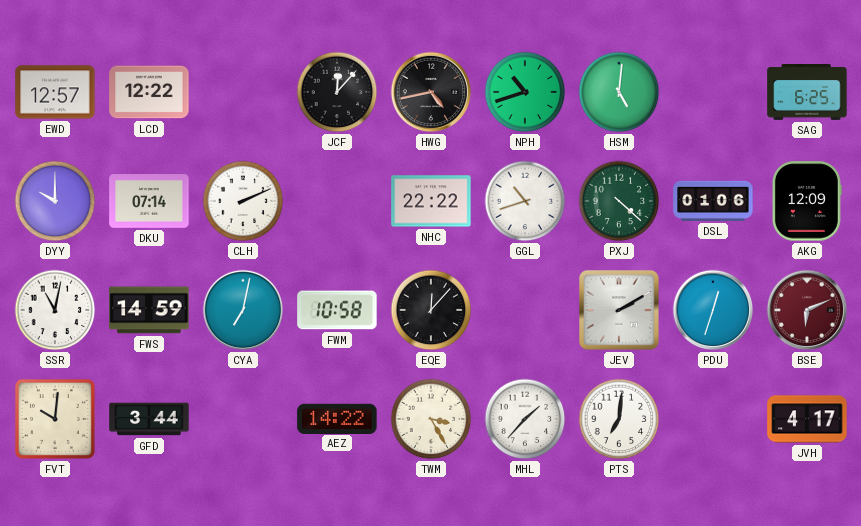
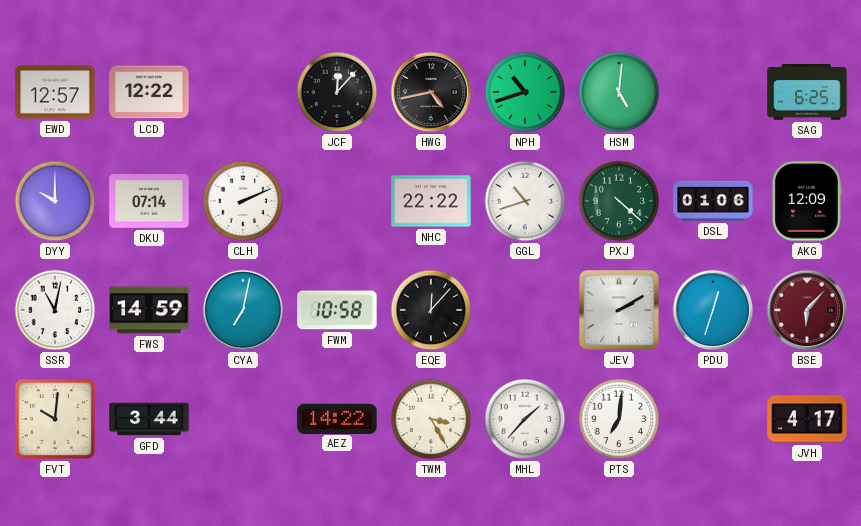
BSE: 6:11 -> 6:07 (807, 310)
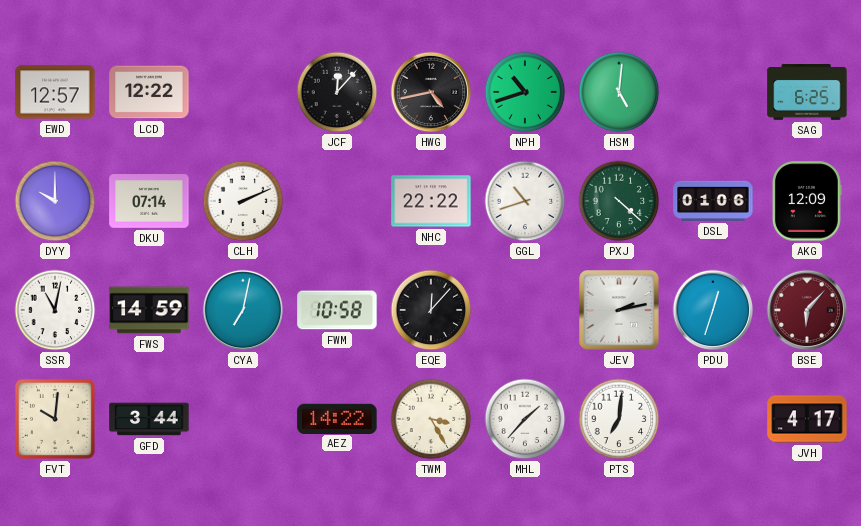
JEV: 2:10 -> 2:13 (620, 311)
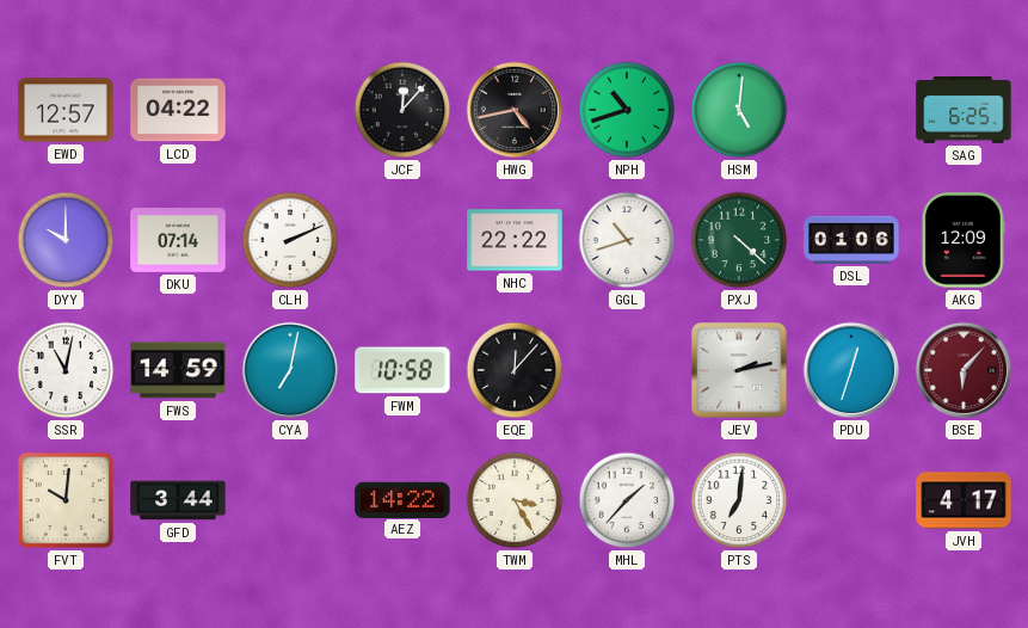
LCD: 12:22 -> 04:22 (178, 110)
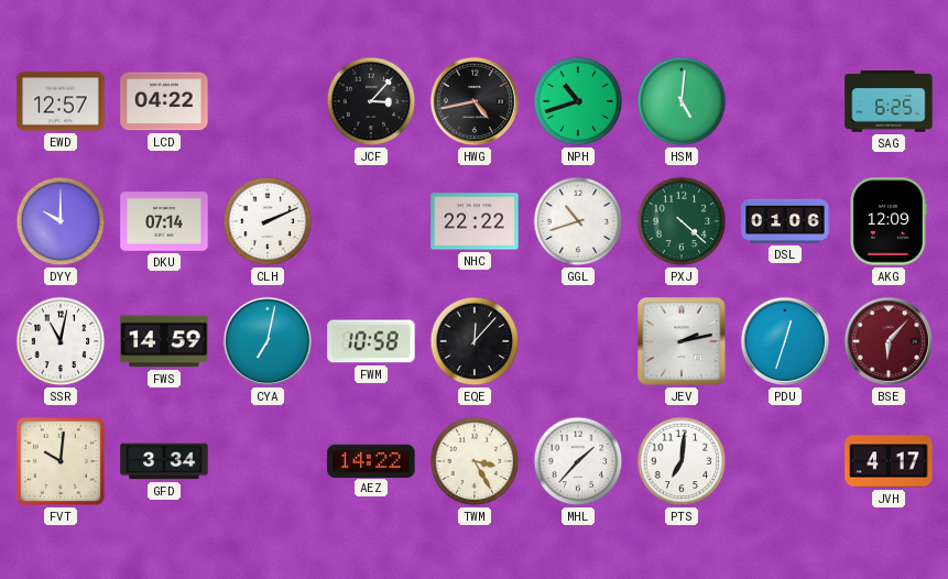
JCF: 12:07 -> 3:07 (371, 101)
GFD: 3:44 -> 3:34 (164, 461)
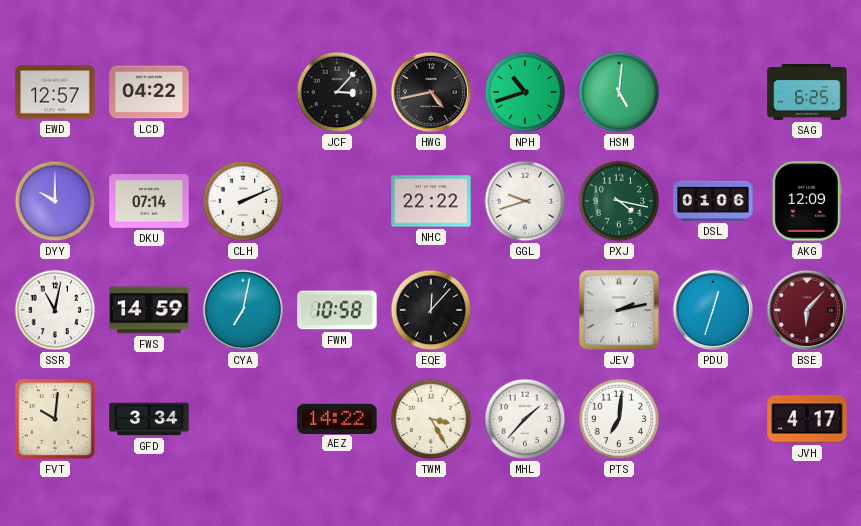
GGL: 10:42 -> 9:42 (525, 201)
PXJ: 4:22 -> 4:17 (619, 201)
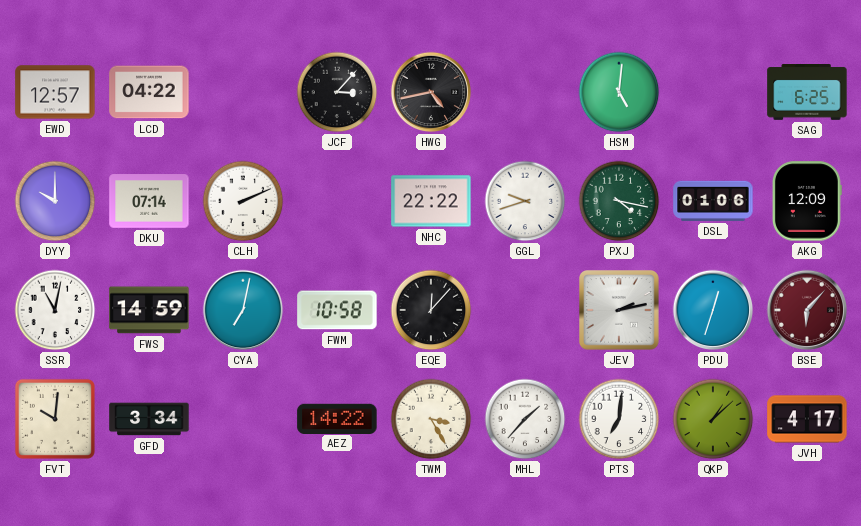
NPH: 10:42 -> none (525, 92)
QKP: none -> 1:08 (713, 419)
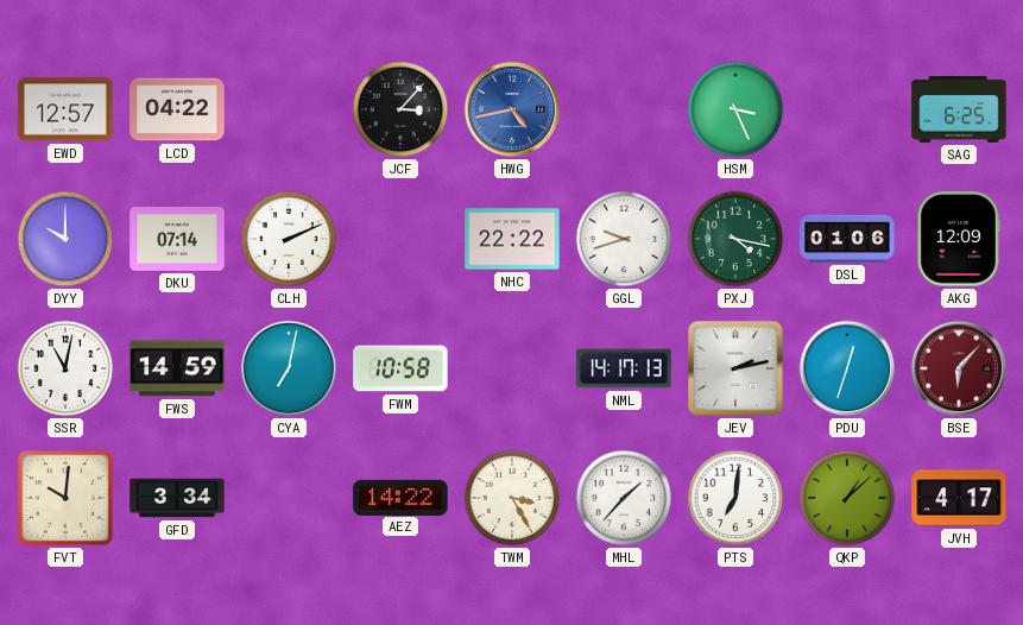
HWG dial: black -> blue (512, 109)
HSM: 5:01 -> 3:26 (735, 109)
EQE: 12:07 -> none (431, 310)
NML: none -> 14:17 (624, 368)
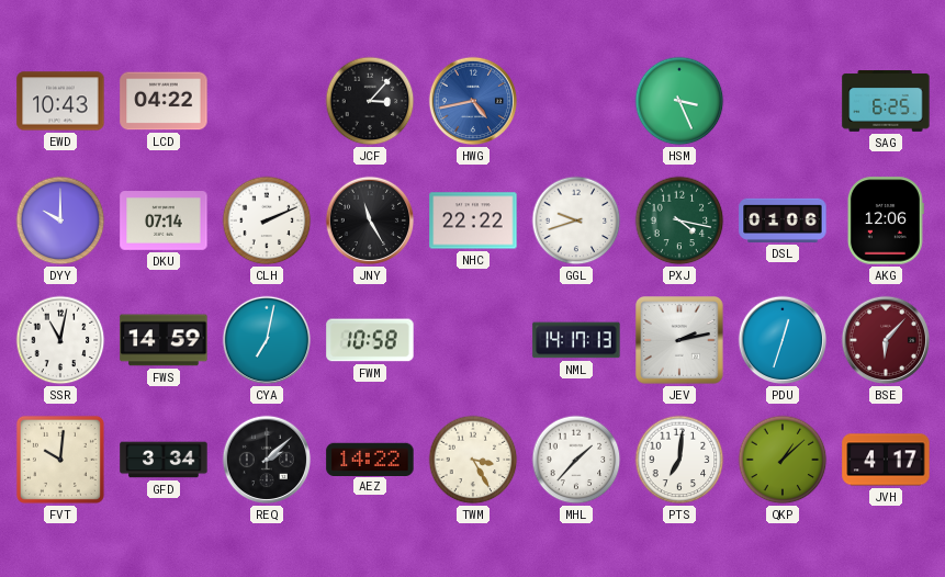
EWD: 12:57 -> 10:43 (60, 101)
JNY: none -> 11:25 (370, 220)
AKG: 12:09 -> 12:06 (886, 220)
REQ: none -> 2:08 (267, 460)
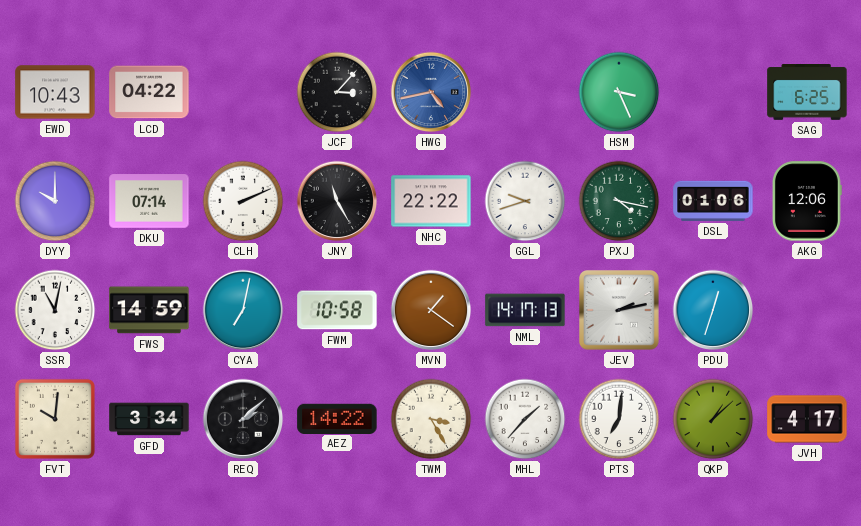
MVN: none -> 1:21 (431, 310)
BSE: 6:07 -> none (886, 340)
